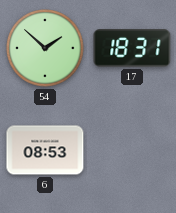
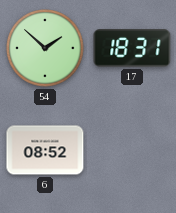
6: 08:53 -> 08:52 (45, 150)
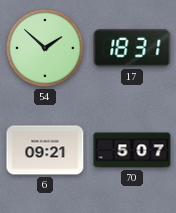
6: 08:52 -> 09:21 (45, 150)
70: none -> 5:07 (132, 150)
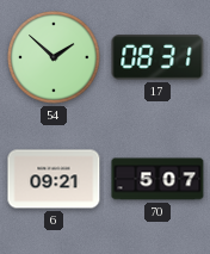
17: 18:31 -> 08:31 (157, 57)
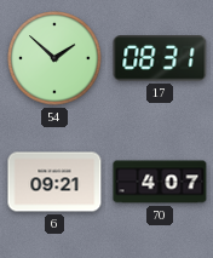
70: 5:07 -> 4:07 (160, 182)
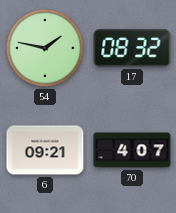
54: 1:52 -> 1:47 (45, 48)
17: 08:31 -> 08:32 (132, 48)
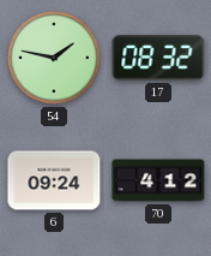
6: 09:21 -> 09:24 (54, 180)
70: 4:07 -> 4:12 (158, 180)
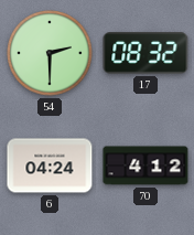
54: 1:47 -> 2:30 (50, 53)
6: 09:24 -> 04:24 (50, 165)
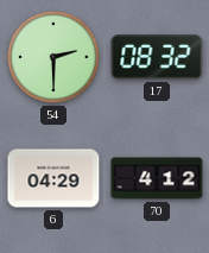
6: 04:24 -> 04:29 (53, 178)
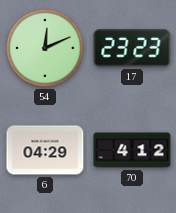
54: 2:30 -> 12:11 (45, 48)
17: 08:32 -> 23:23 (132, 48)
